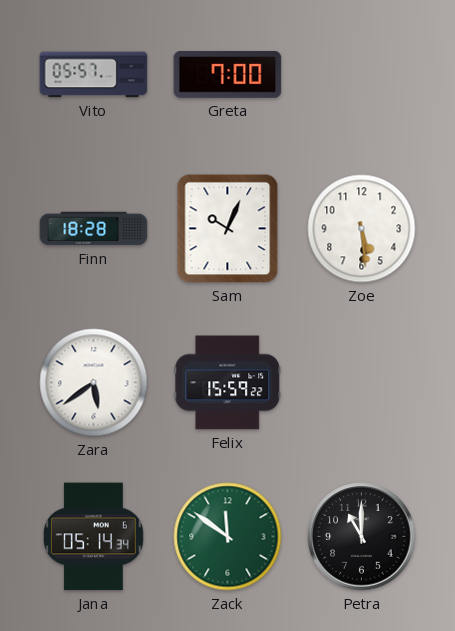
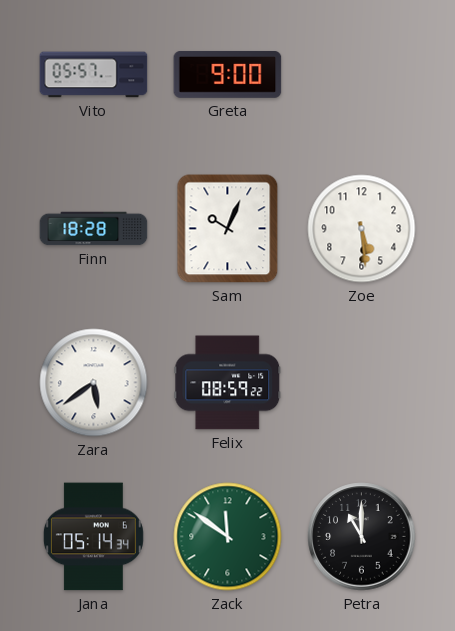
Greta: 7:00 -> 9:00 (228, 74)
Felix: 15:59 -> 08:59 (228, 383)
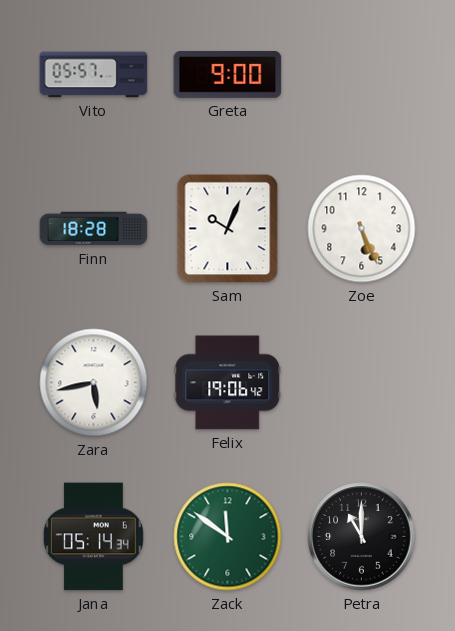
Zoe: 5:29 -> 5:26 (362, 229)
Zara: 5:39 -> 5:43 (94, 383)
Felix: 08:59 -> 19:06 (228, 383)
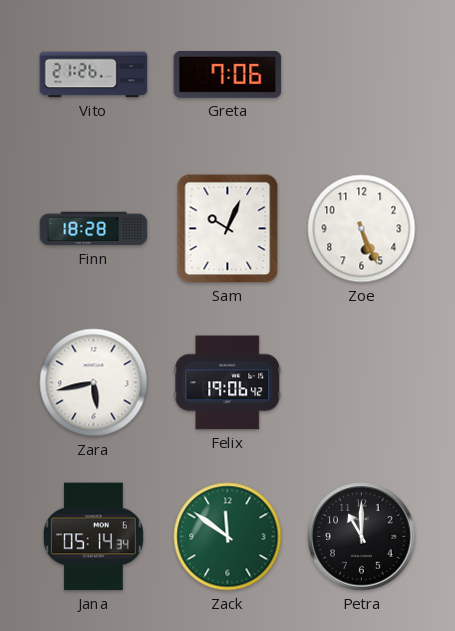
Vito: 05:57 -> 21:26 (94, 75)
Greta: 9:00 -> 7:06 (228, 74)
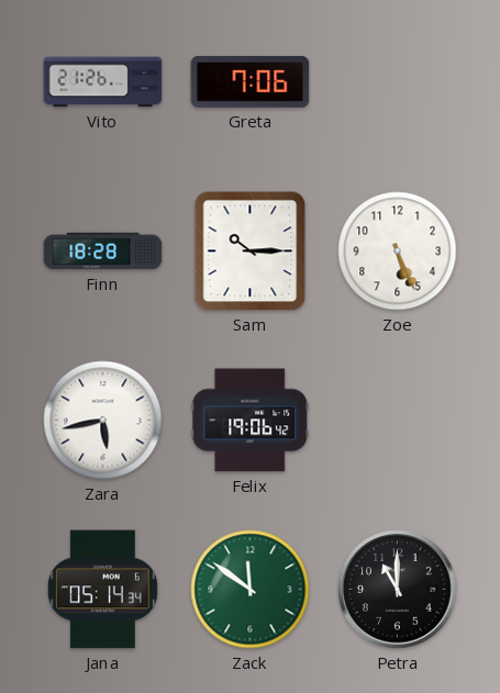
Sam: 10:04 -> 10:15 (251, 252)
